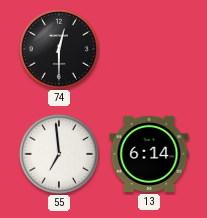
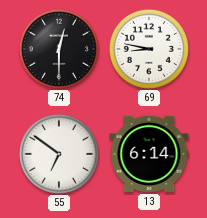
69: none -> 8:47 (149, 49)
55: 6:59 -> 6:51 (59, 154)
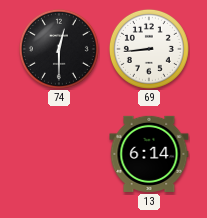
69: 8:47 -> 8:44 (149, 49)
55: 6:51 -> none (59, 154)
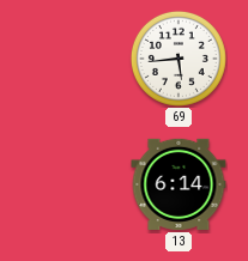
74: 12:30 -> none (59, 49)
69: 8:44 -> 5:44 (179, 59)
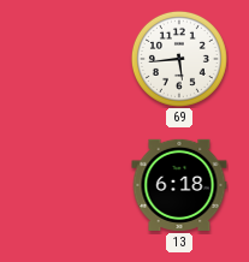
13: 6:14 -> 6:18 (179, 185)
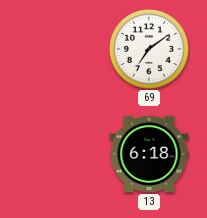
69: 5:44 -> 7:09 (149, 49)
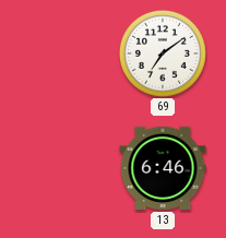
13: 6:18 -> 6:46 (163, 168)
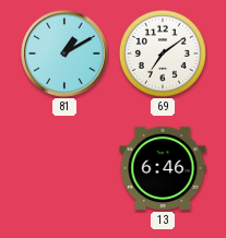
81: none -> 1:10 (64, 53)
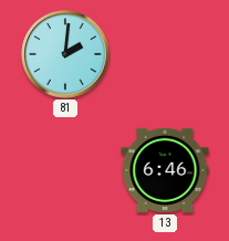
81: 1:10 -> 2:01 (65, 54)
69: 7:09 -> none (163, 53)
